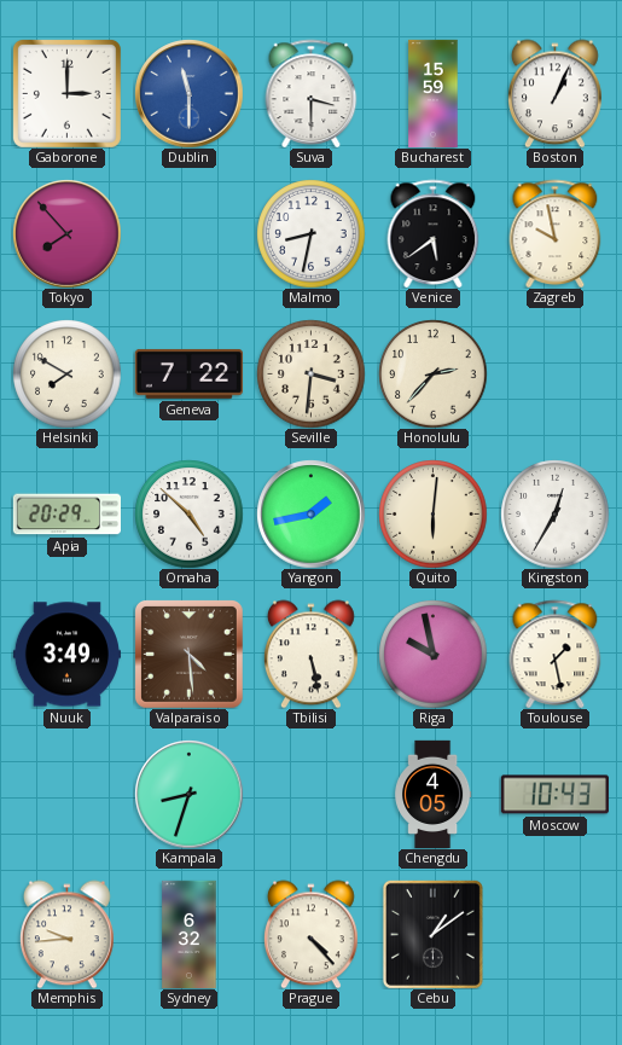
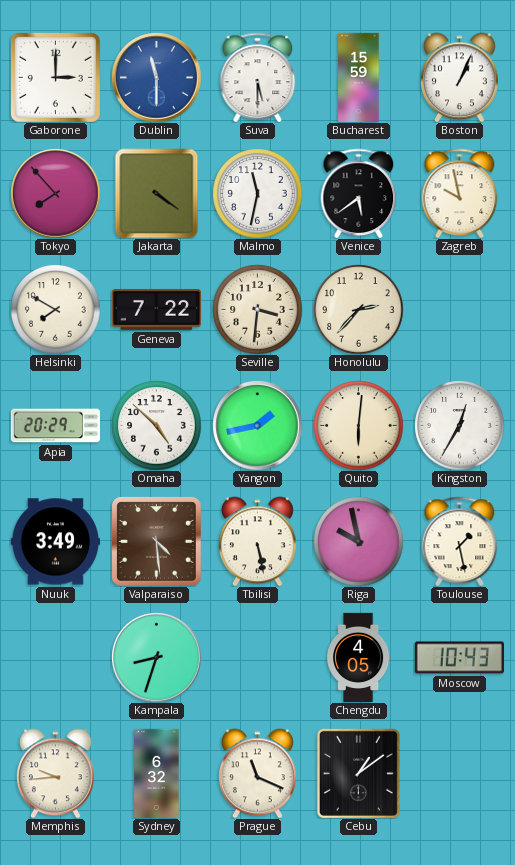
Suva: 3:30 -> 5:30 (258, 77)
Jakarta: none -> 4:21 (157, 193)
Malmo: 8:32 -> 11:32 (257, 193)
Prague: 4:23 -> 11:19 (257, 773)
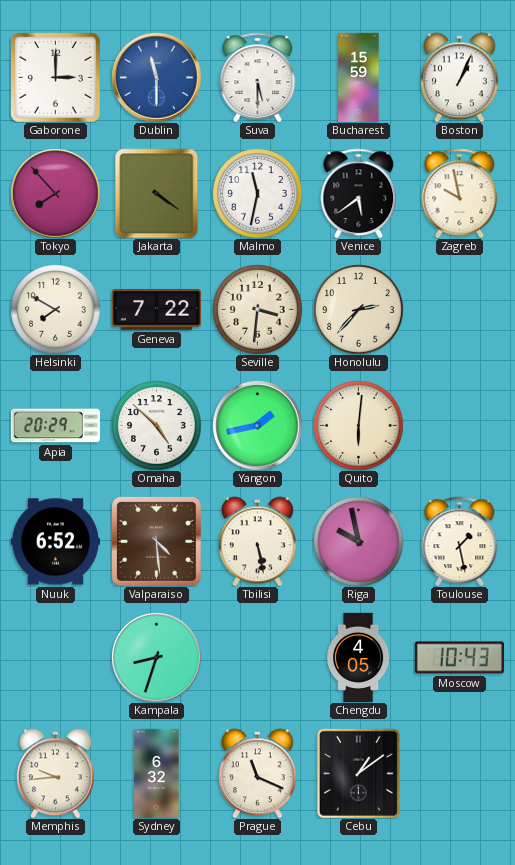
Kingston: 12:35 -> none (459, 425)
Nuuk: 3:49 -> 6:52 (55, 542)
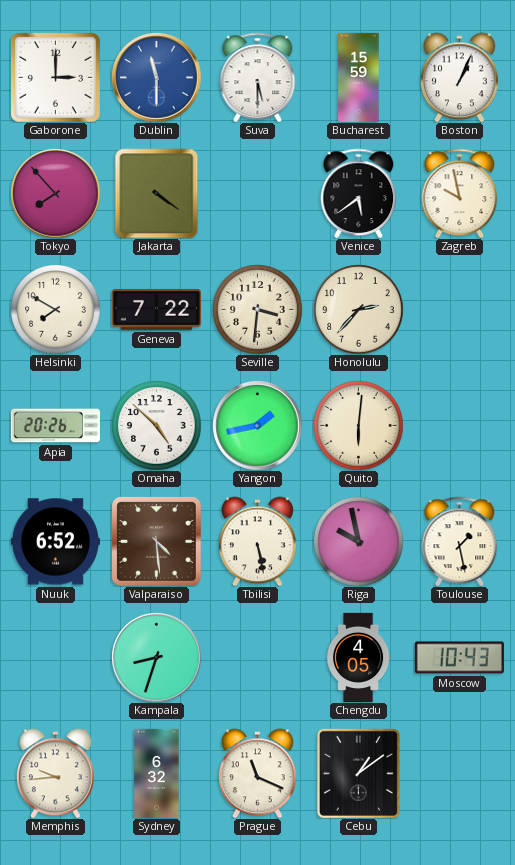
Malmo: 11:32 -> none (257, 193)
Apia: 20:29 -> 20:26 (55, 426)
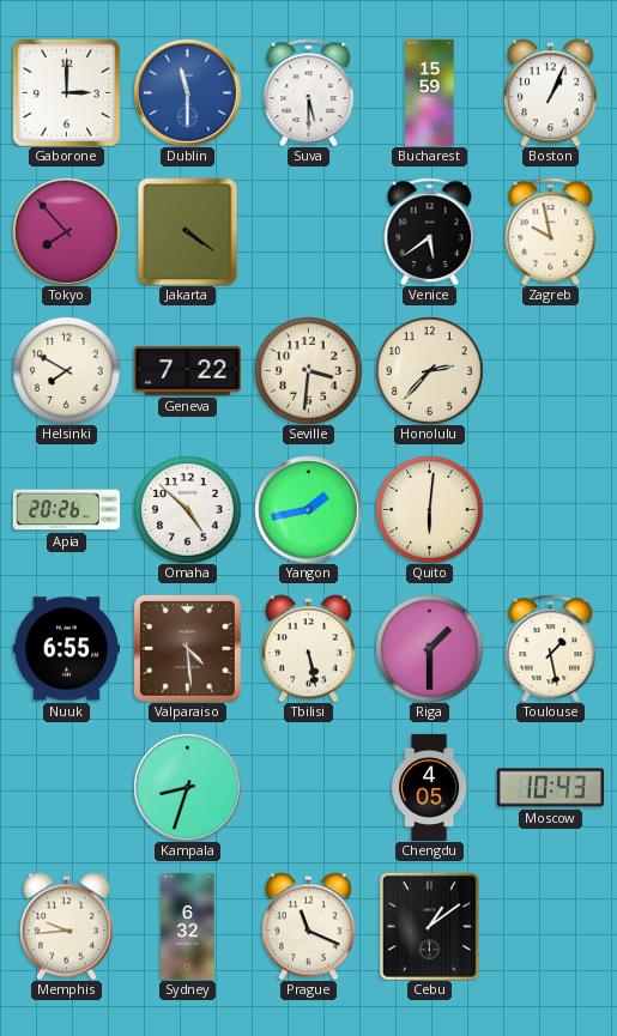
Nuuk: 6:52 -> 6:55 (66, 649)
Riga: 9:58 -> 1:30 (429, 648)
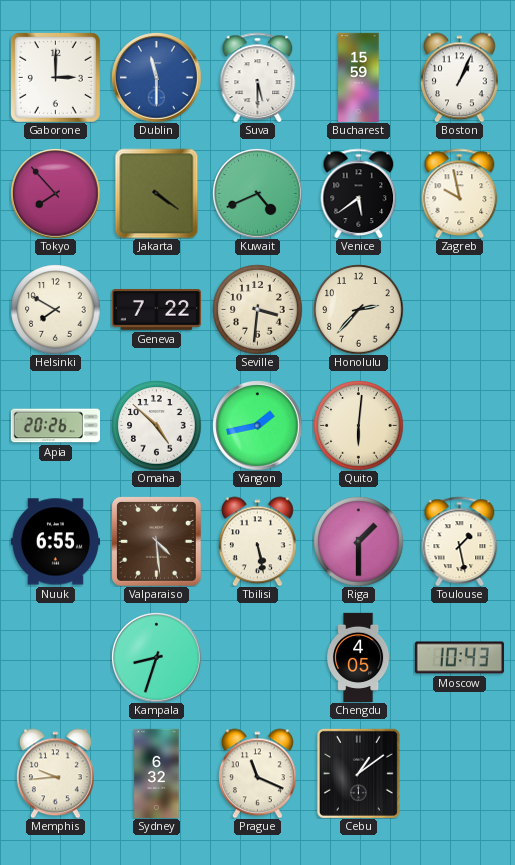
Kuwait: none -> 4:41 (257, 193)
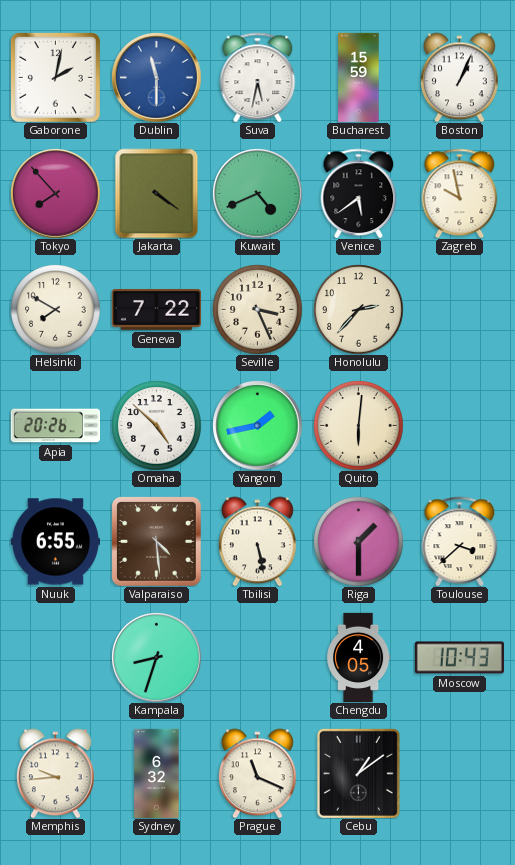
Gaborone: 3:00 -> 2:02 (55, 77)
Suva: 5:30 -> 5:32 (258, 77)
Seville: 3:31 -> 3:26 (257, 309)
Toulouse: 1:28 -> 3:38 (460, 541)
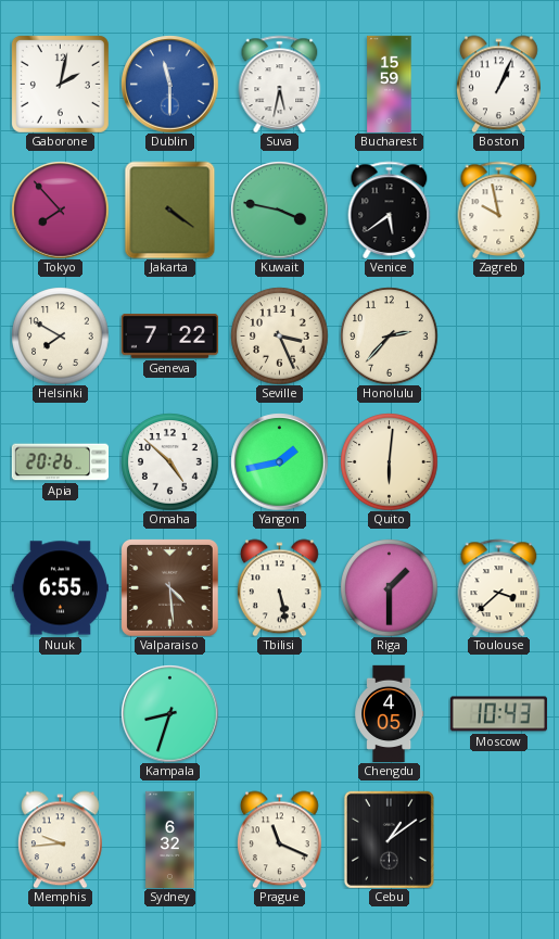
Kuwait: 4:41 -> 3:47 (279, 210)
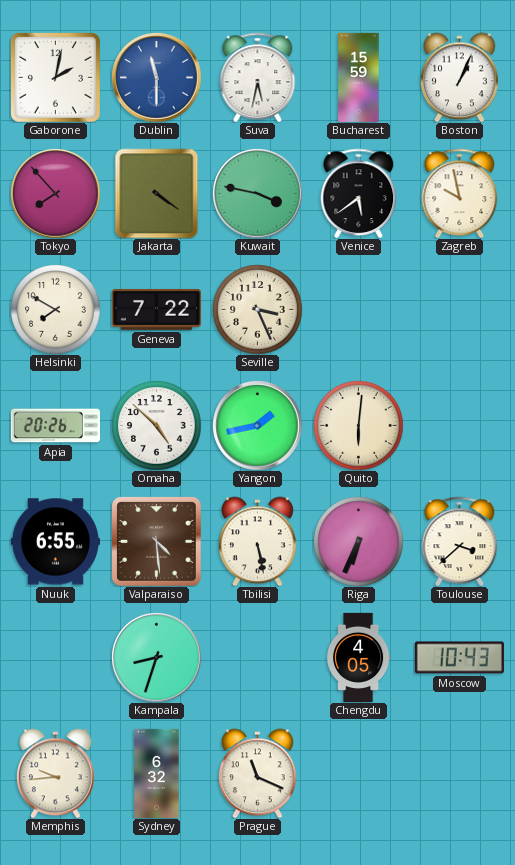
Honolulu: 2:37 -> none (389, 335)
Riga: 1:30 -> 6:34 (358, 541)
Cebu: 1:09 -> none (389, 839)
